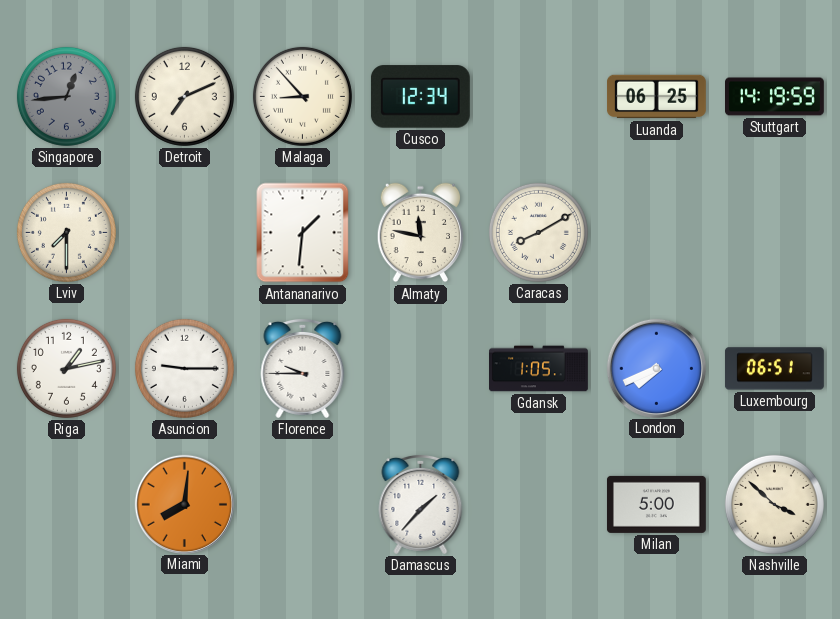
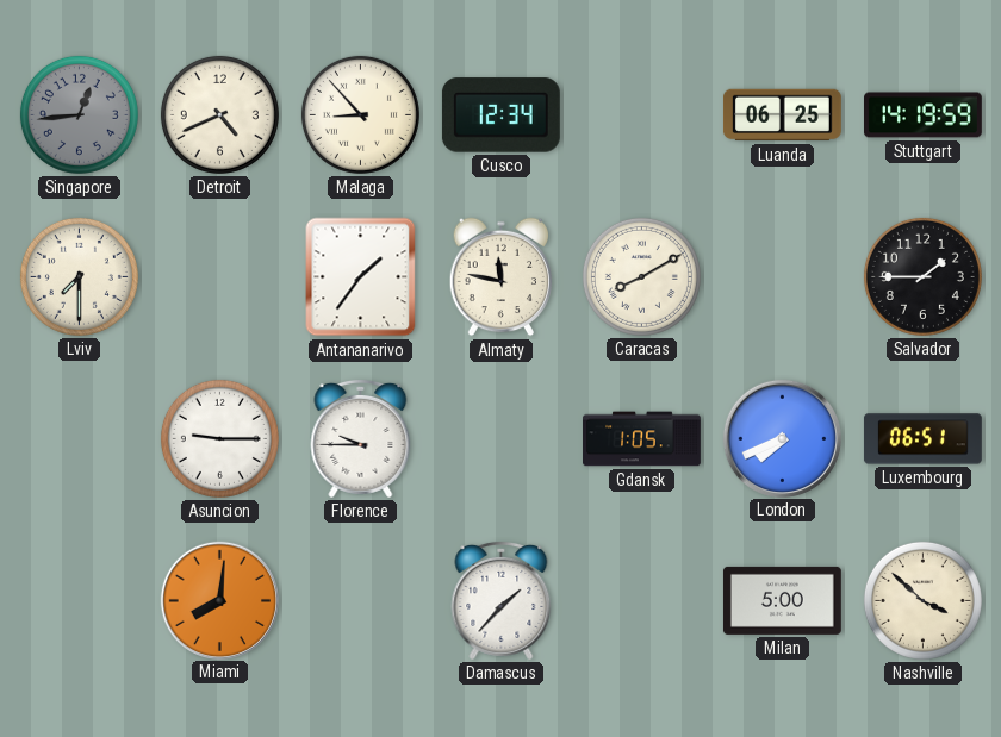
Detroit: 7:11 -> 4:41 (219, 114)
Antananarivo: 1:31 -> 1:36 (361, 277)
Salvador: none -> 1:45 (922, 276)
Riga: 1:13 -> none (66, 368)
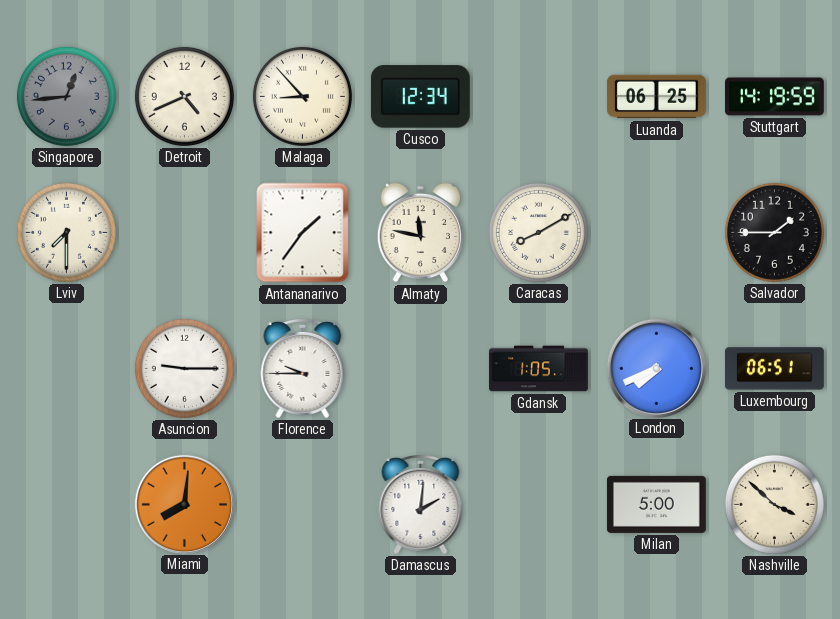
Damascus: 1:37 -> 2:01 (421, 504)
